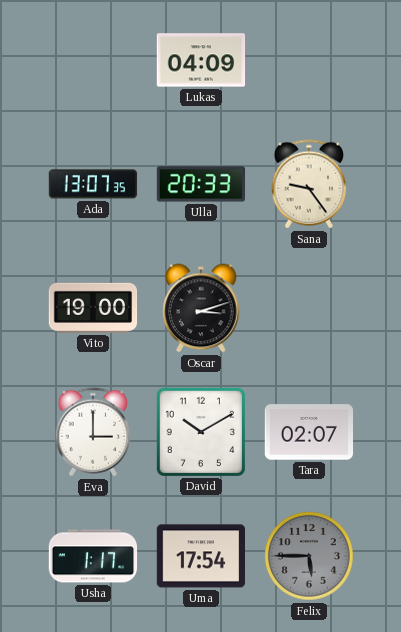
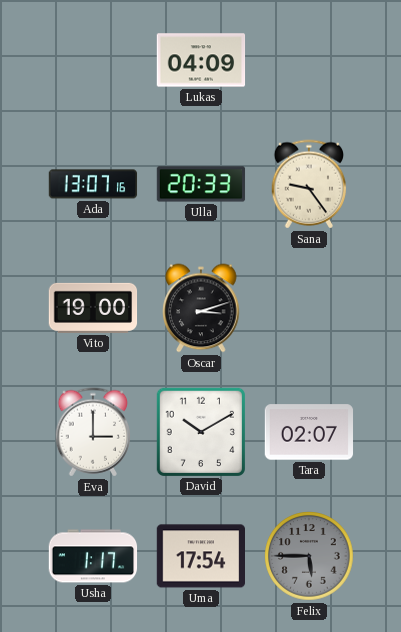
Ada: 13:07:35 -> 13:07:16 (93, 184)
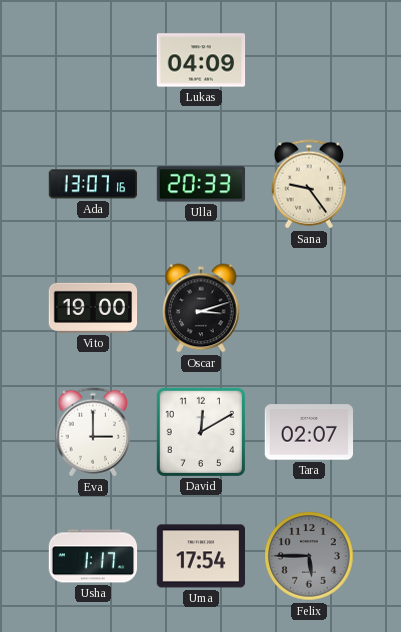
David: 10:10 -> 12:10 (200, 431)
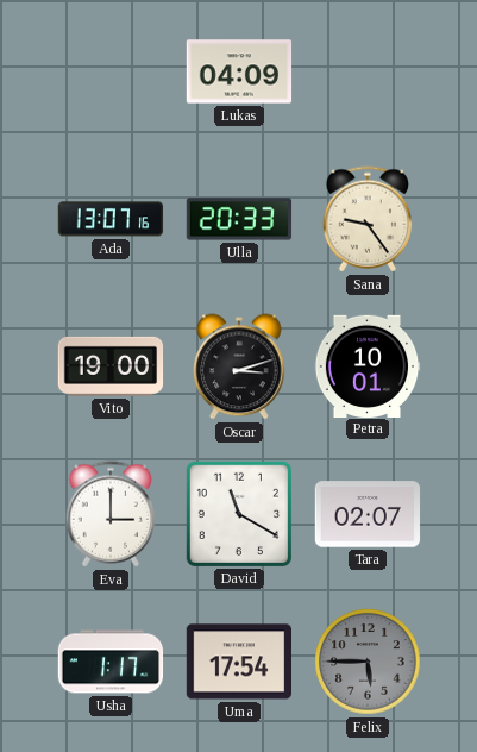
Petra: none -> 10:01 (368, 365)
David: 12:10 -> 11:20 (238, 513)
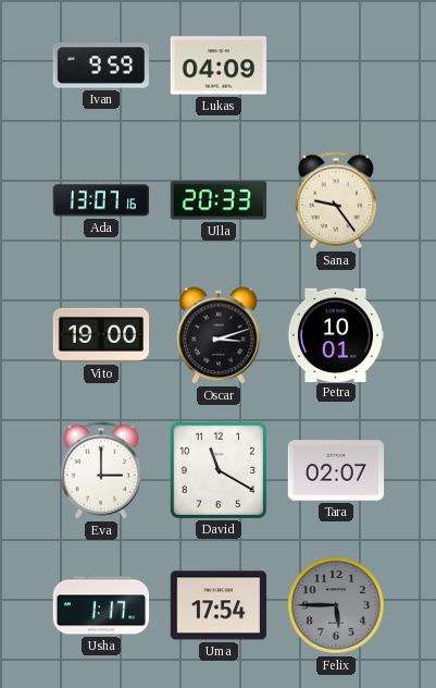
Ivan: none -> 9:59 (100, 65)
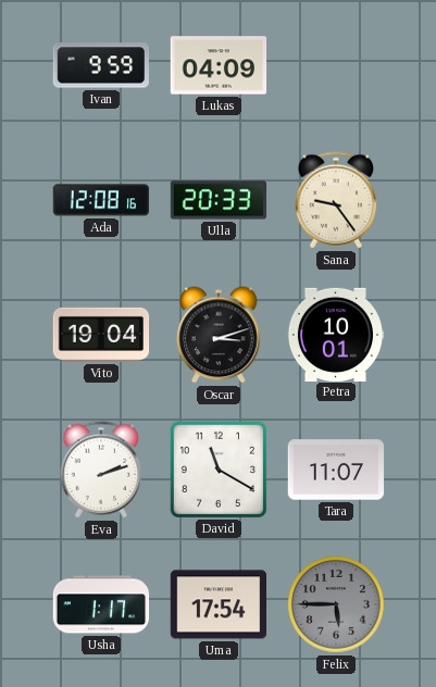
Ada: 13:07 -> 12:08 (101, 200)
Vito: 19:00 -> 19:04 (101, 335)
Eva: 3:00 -> 2:12 (101, 470)
Tara: 02:07 -> 11:07 (336, 470)
